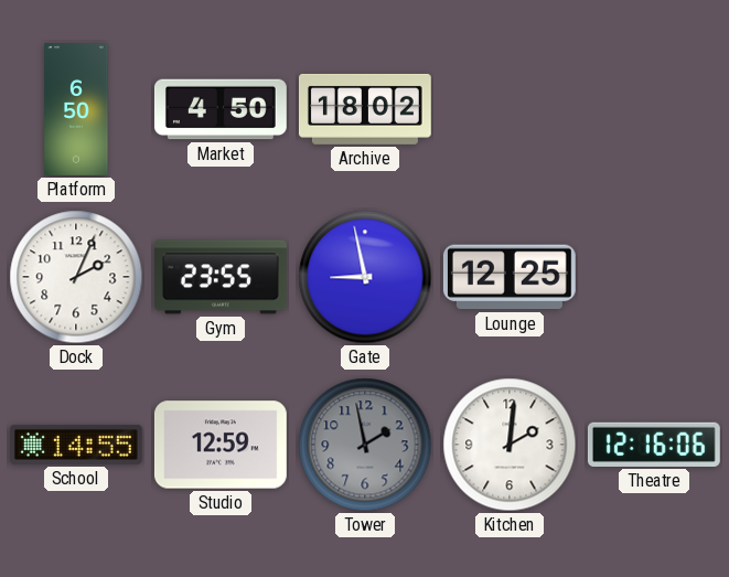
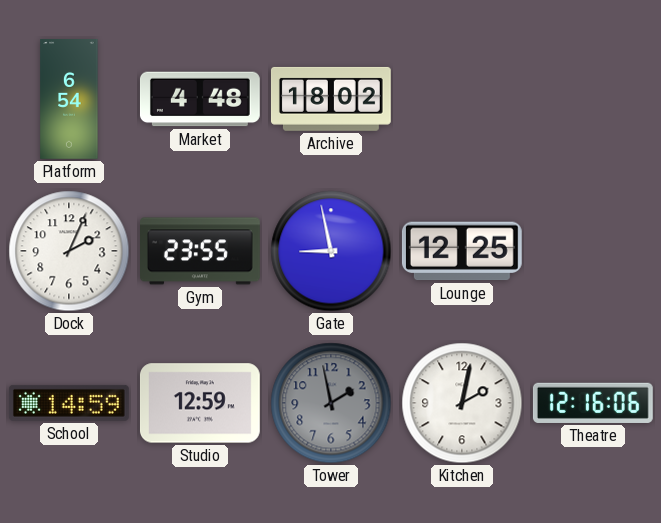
Platform: 6:50 -> 6:54 (69, 100)
Market: 4:50 -> 4:48 (200, 99)
School: 14:55 -> 14:59 (69, 403)
Kitchen: 2:01 -> 2:02 (462, 403)
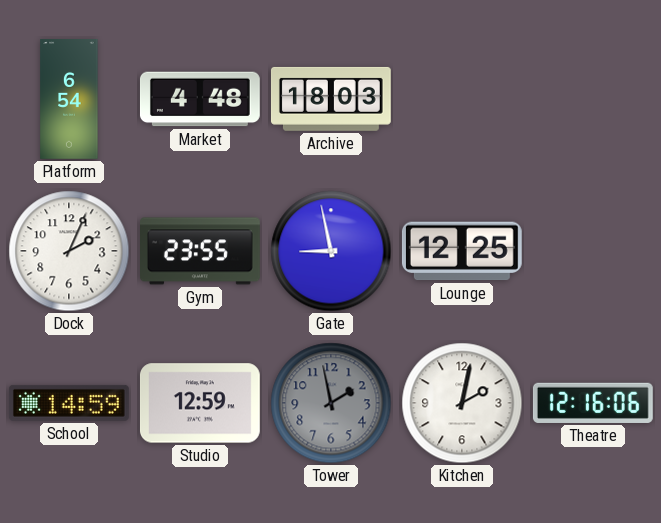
Archive: 18:02 -> 18:03 (331, 99)
